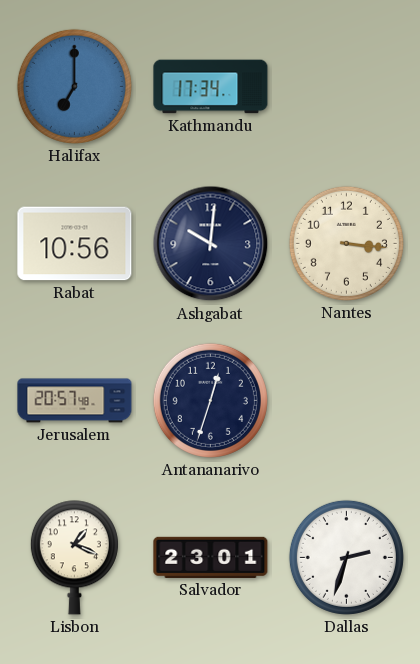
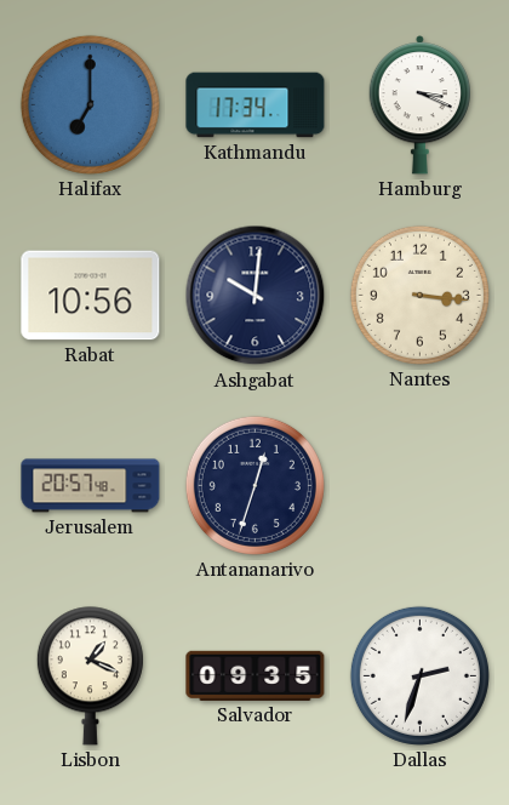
Hamburg: none -> 3:19 (421, 105)
Salvador: 23:01 -> 09:35 (256, 675)
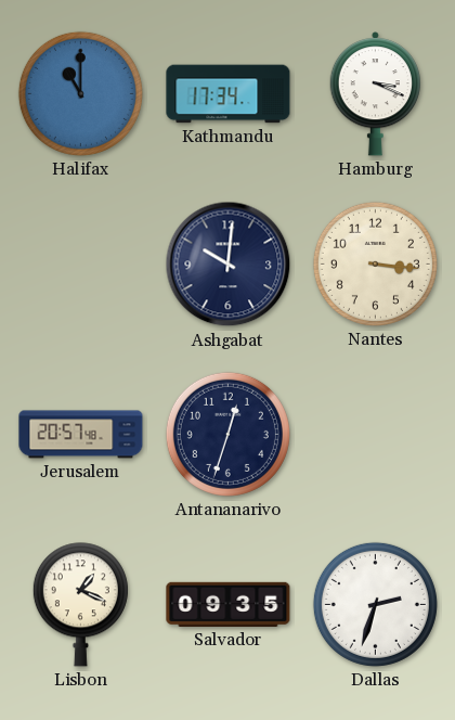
Halifax: 7:00 -> 11:00 (80, 93)
Rabat: 10:56 -> none (91, 296)
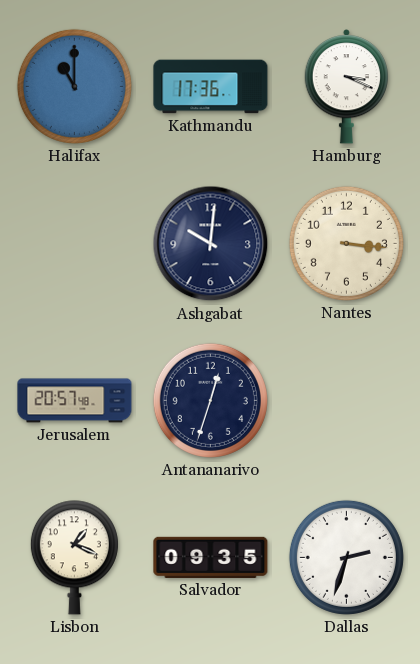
Kathmandu: 17:34 -> 17:36 (211, 87)
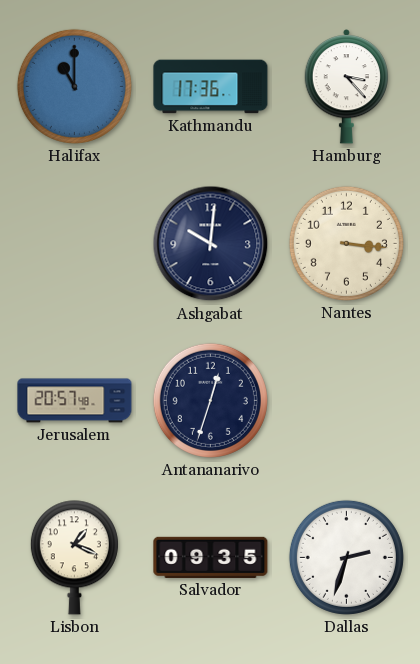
Hamburg: 3:19 -> 3:23 (347, 87)
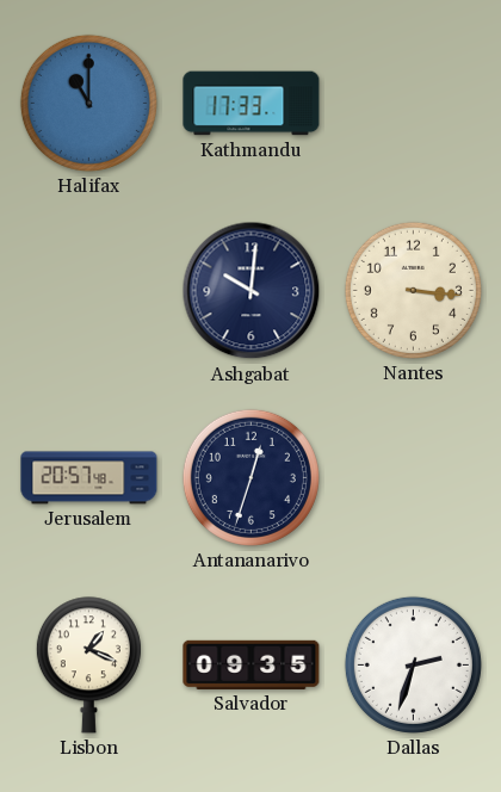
Kathmandu: 17:36 -> 17:33 (252, 104)
Hamburg: 3:23 -> none (347, 87)
